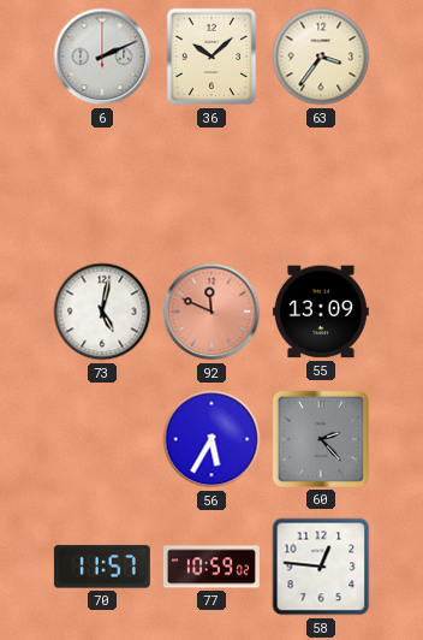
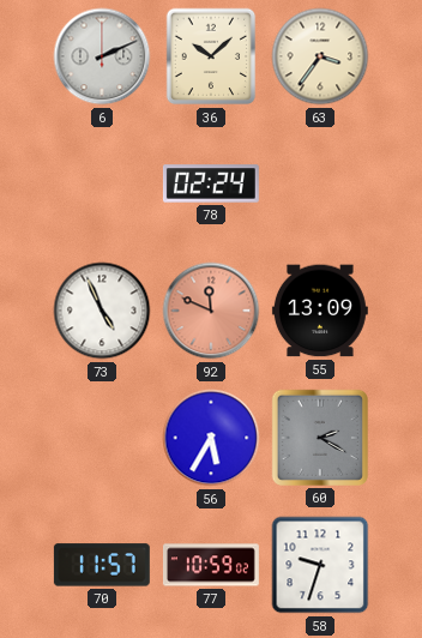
78: none -> 02:24 (211, 183)
73: 5:02 -> 4:56 (102, 311)
60: 2:23 -> 2:20 (320, 438)
58: 12:46 -> 9:33 (320, 565)
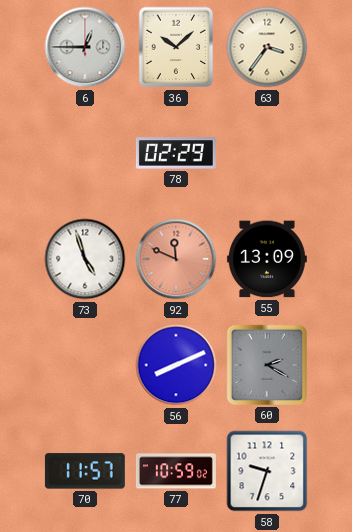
6: 2:11 -> 12:45 (85, 47)
78: 02:24 -> 02:29 (176, 153)
73: 4:56 -> 4:57 (85, 259)
56: 5:35 -> 8:11 (176, 365)
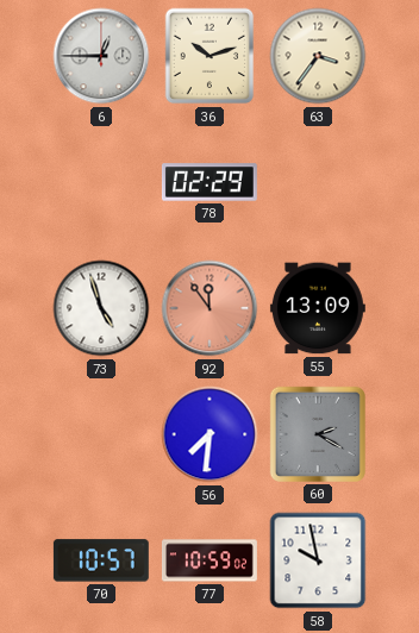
36: 10:08 -> 10:12 (209, 56)
92: 11:49 -> 11:54 (209, 308)
56: 8:11 -> 7:31 (209, 434)
70: 11:57 -> 10:57 (101, 560)
58: 9:33 -> 9:58 (318, 560)
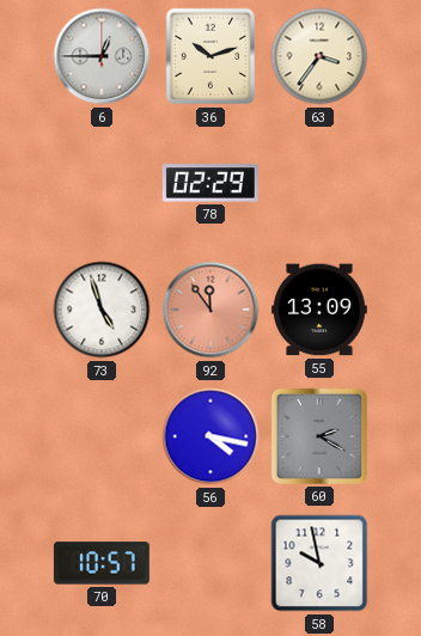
56: 7:31 -> 4:17 (210, 436)
77: 10:59 -> none (209, 560)
